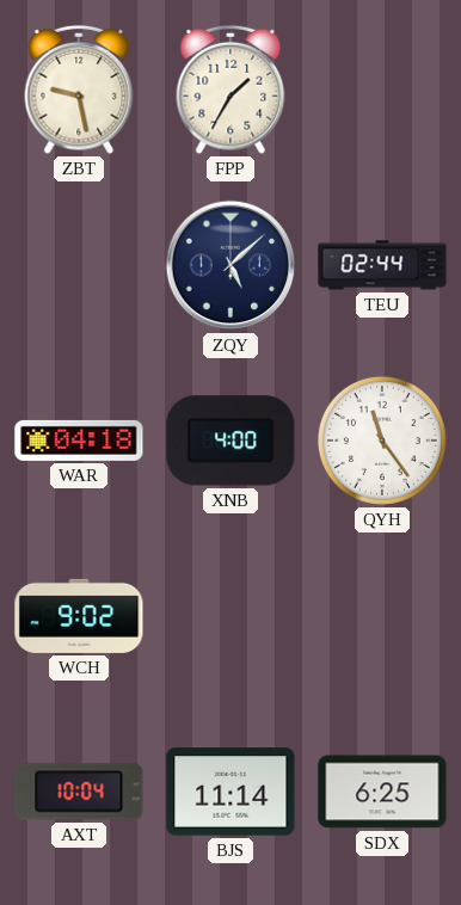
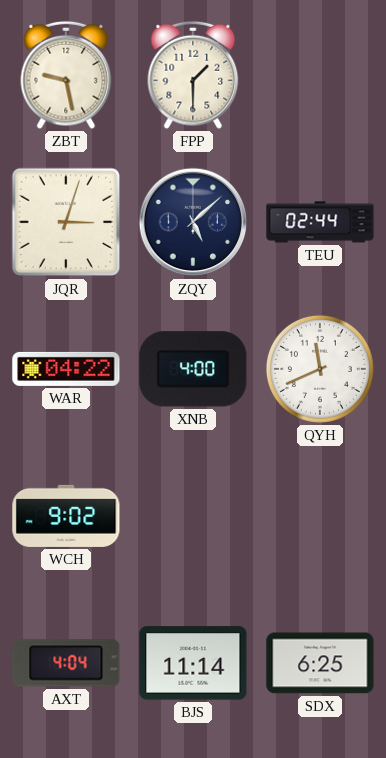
FPP: 1:35 -> 1:30 (193, 75)
JQR: none -> 3:03 (66, 222)
WAR: 04:18 -> 04:22 (66, 369)
QYH: 11:24 -> 11:41 (320, 369)
AXT: 10:04 -> 4:04 (66, 663)
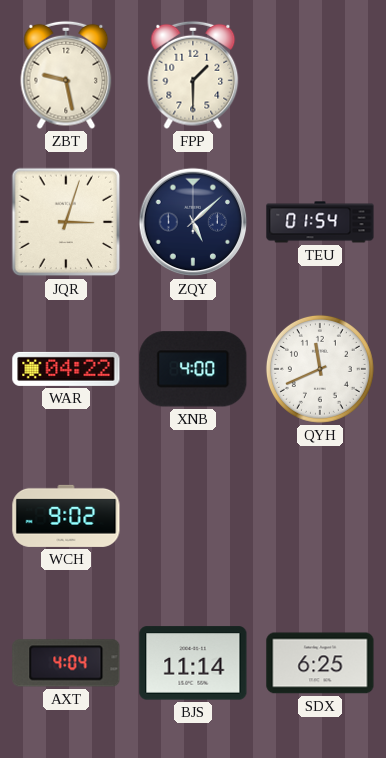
TEU: 02:44 -> 01:54 (320, 222)
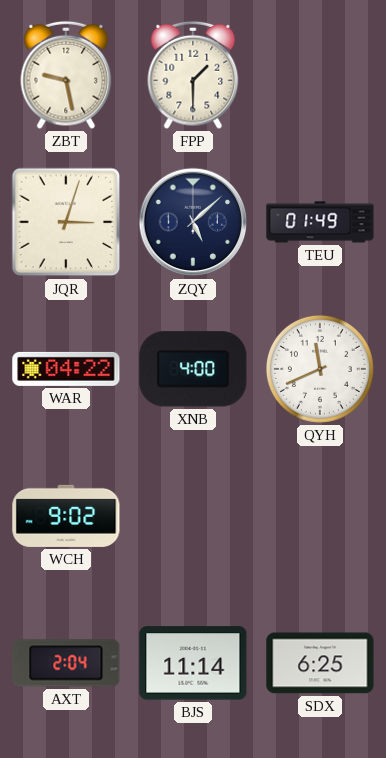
TEU: 01:54 -> 01:49 (320, 222)
AXT: 4:04 -> 2:04 (66, 663)
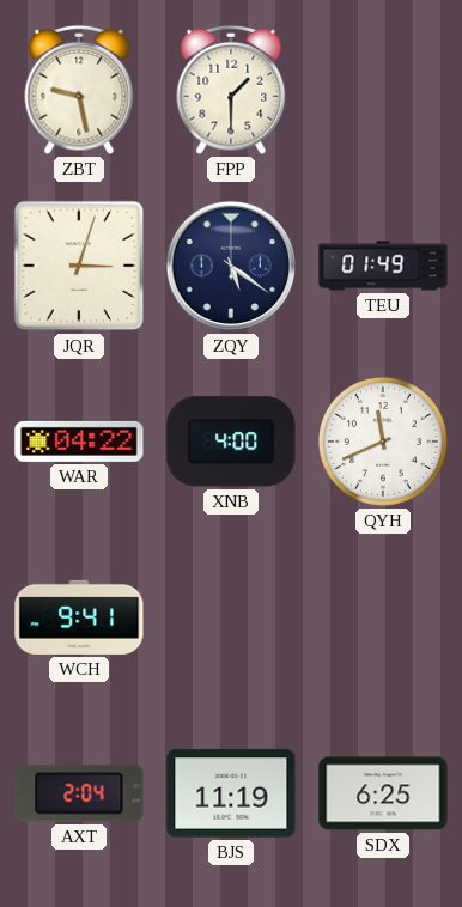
ZQY: 5:08 -> 5:21 (231, 266)
WCH: 9:02 -> 9:41 (79, 617)
BJS: 11:14 -> 11:19 (231, 793)
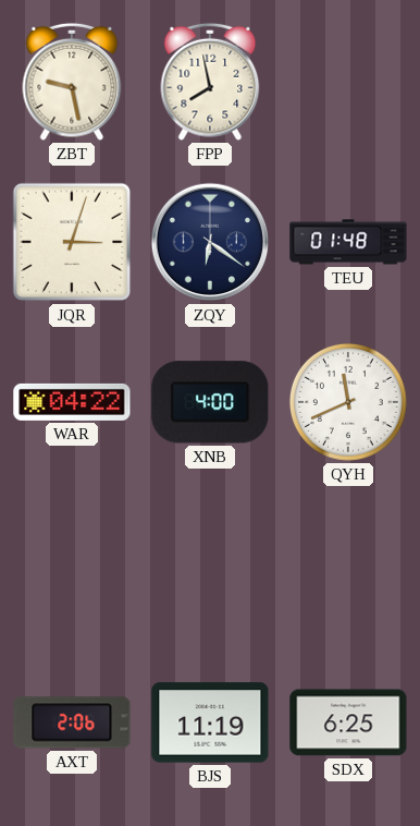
FPP: 1:30 -> 7:58 (210, 82)
ZQY: 5:21 -> 6:21 (210, 242)
TEU: 01:49 -> 01:48 (348, 242)
WCH: 9:41 -> none (79, 617)
AXT: 2:04 -> 2:06 (72, 722)
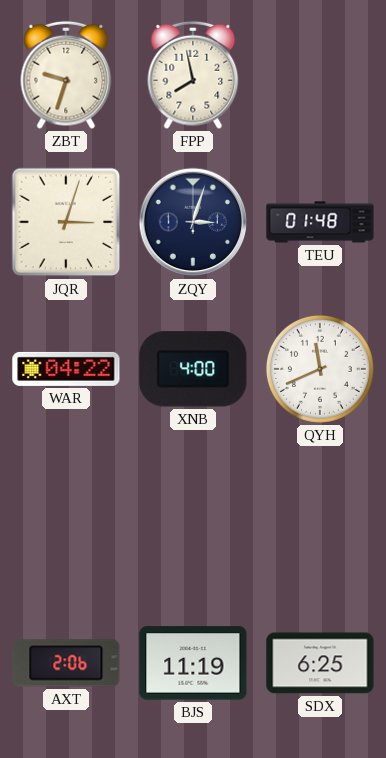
ZBT: 9:28 -> 9:33 (66, 75)
ZQY: 6:21 -> 3:03 (193, 222)
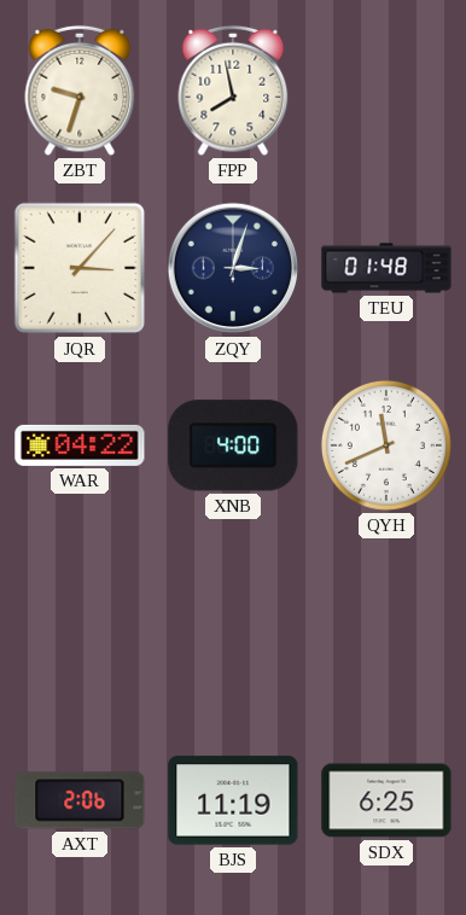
JQR: 3:03 -> 3:07 (80, 268)
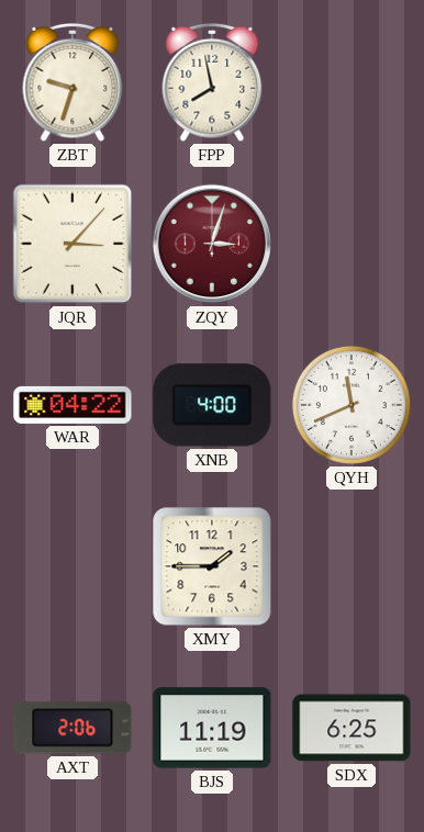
ZQY dial: navy -> burgundy (212, 244)
TEU: 01:48 -> none (386, 268)
XMY: none -> 1:45 (212, 566)
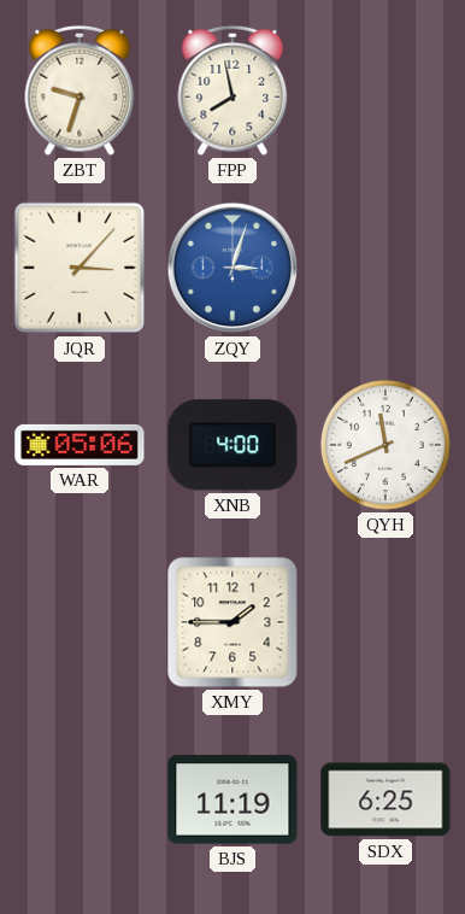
ZQY dial: burgundy -> blue (232, 268)
WAR: 04:22 -> 05:06 (80, 445)
AXT: 2:06 -> none (72, 728)
